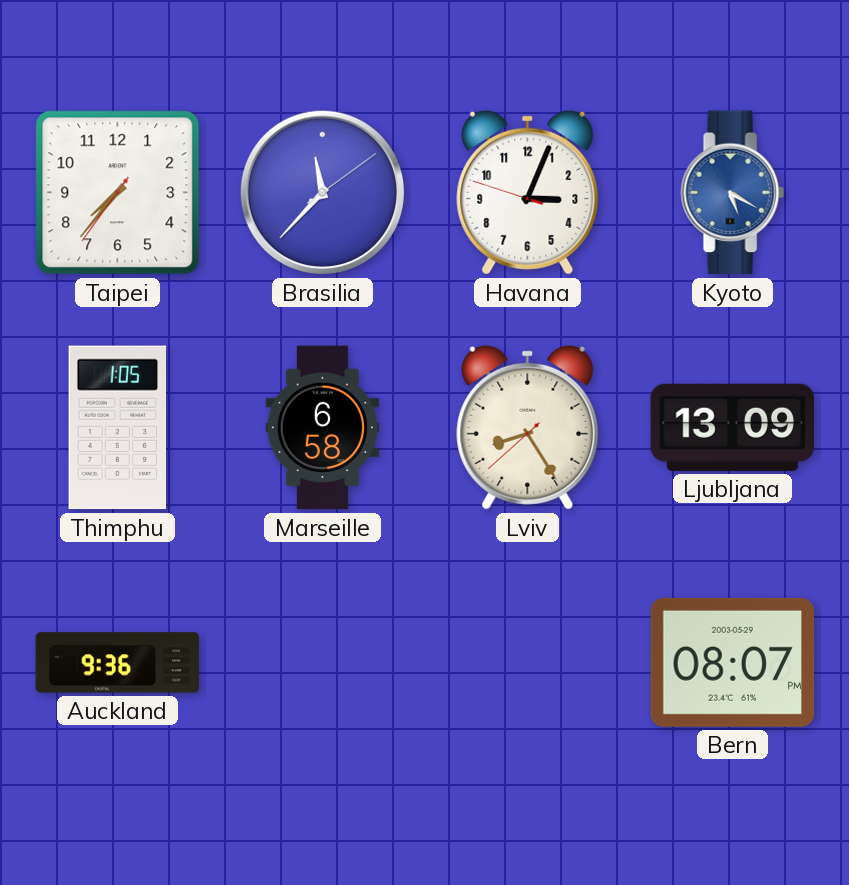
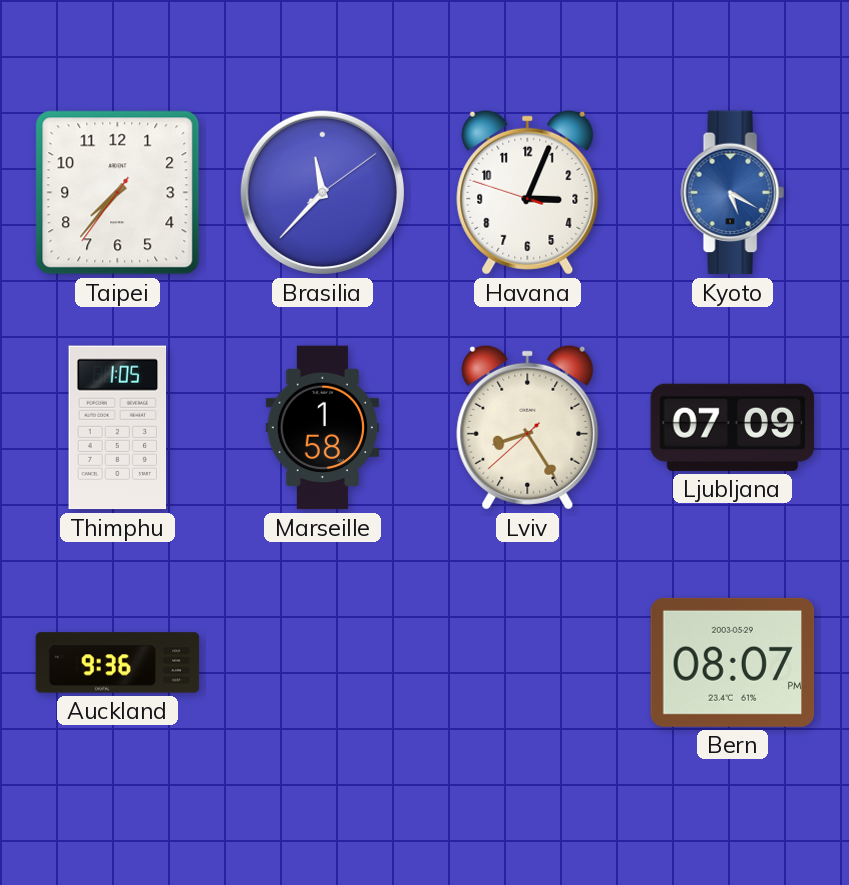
Marseille: 6:58 -> 1:58 (323, 428)
Ljubljana: 13:09 -> 07:09 (733, 427)
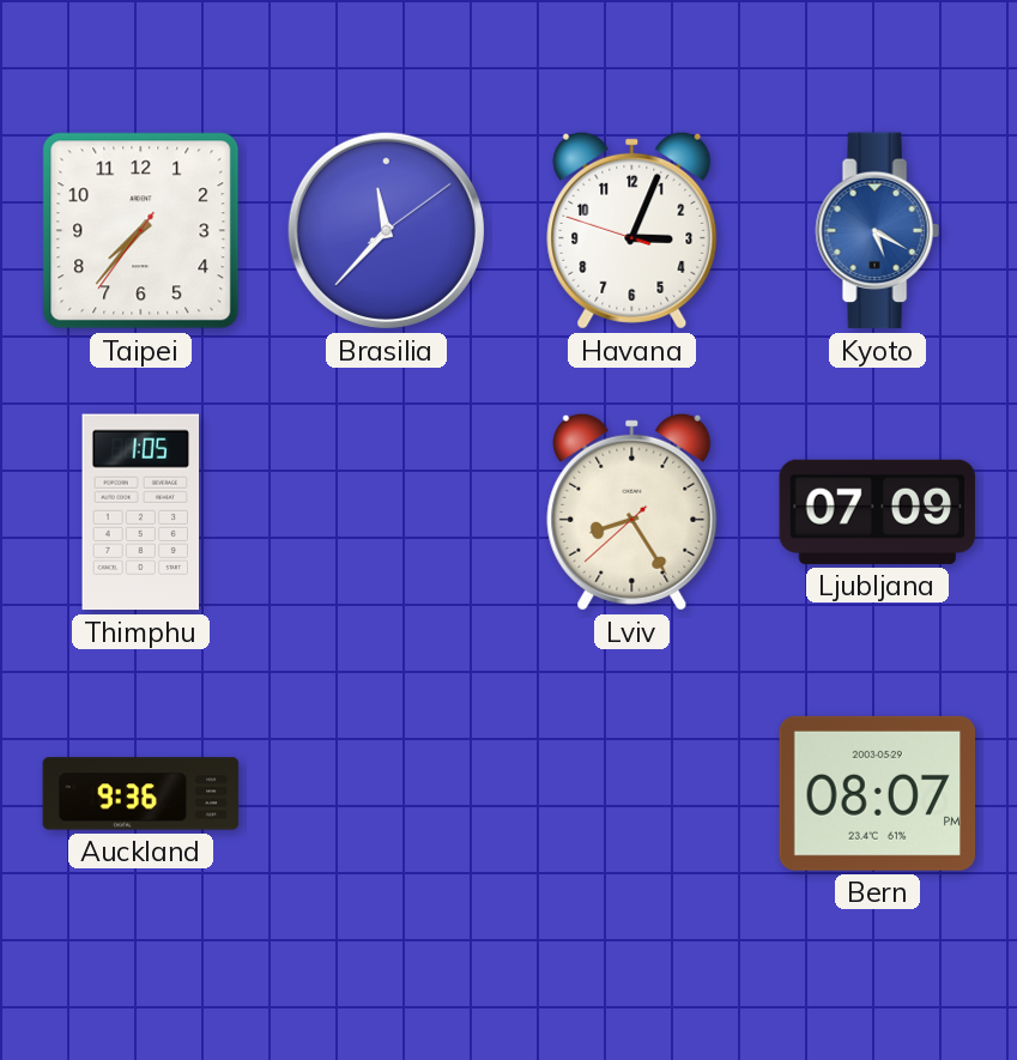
Marseille: 1:58 -> none (323, 428)
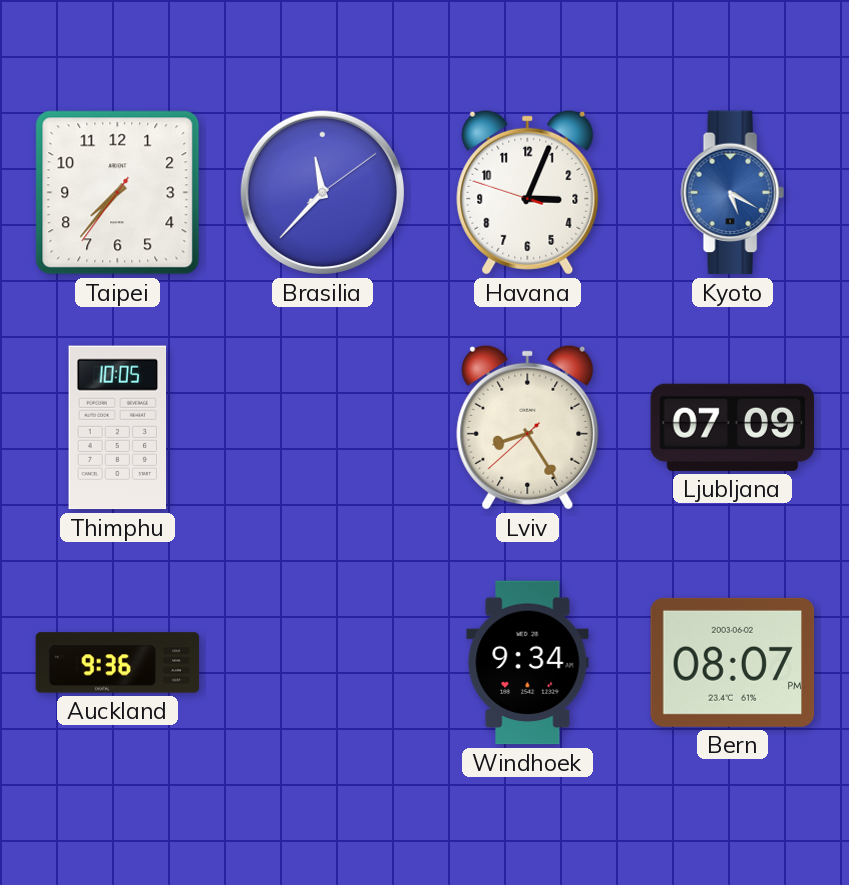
Thimphu: 1:05 -> 10:05 (118, 428)
Windhoek: none -> 9:34 (528, 663)
Bern date: 2003-05-29 -> 2003-06-02 (733, 662)
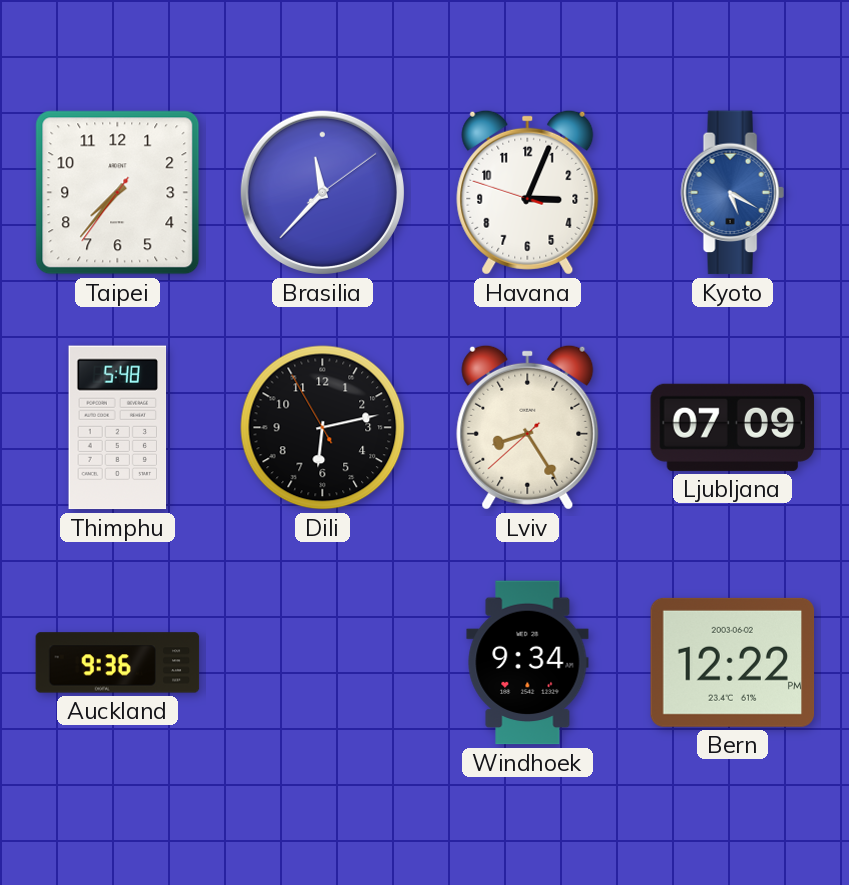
Thimphu: 10:05 -> 5:48 (118, 428)
Dili: none -> 6:12 (323, 428)
Bern: 08:07 -> 12:22 (733, 662)
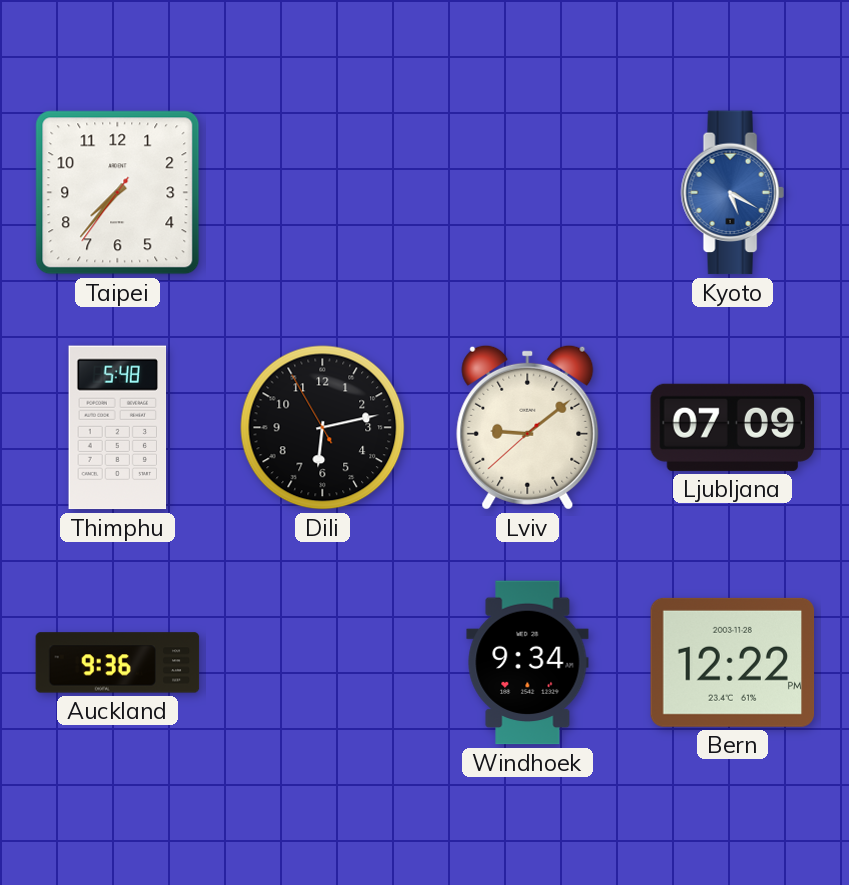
Brasilia: 11:37 -> none (322, 192)
Havana: 3:03 -> none (528, 192)
Lviv: 8:24 -> 9:08 (528, 427)
Bern date: 2003-06-02 -> 2003-11-28 (733, 662)
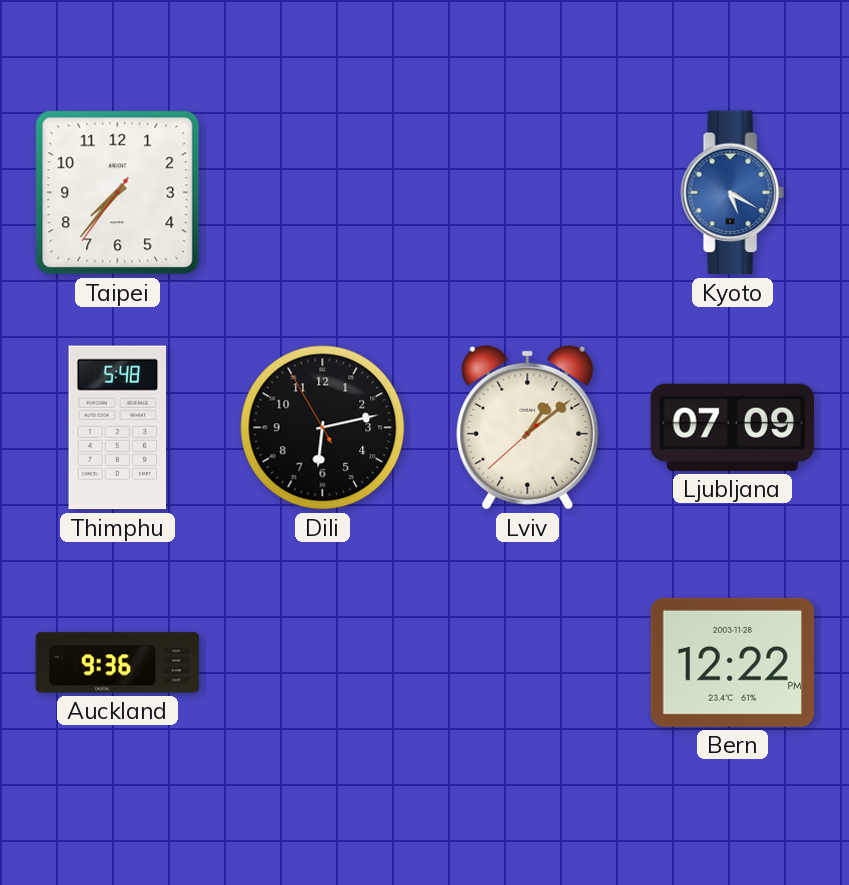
Lviv: 9:08 -> 1:08 (528, 427)
Windhoek: 9:34 -> none (528, 663)
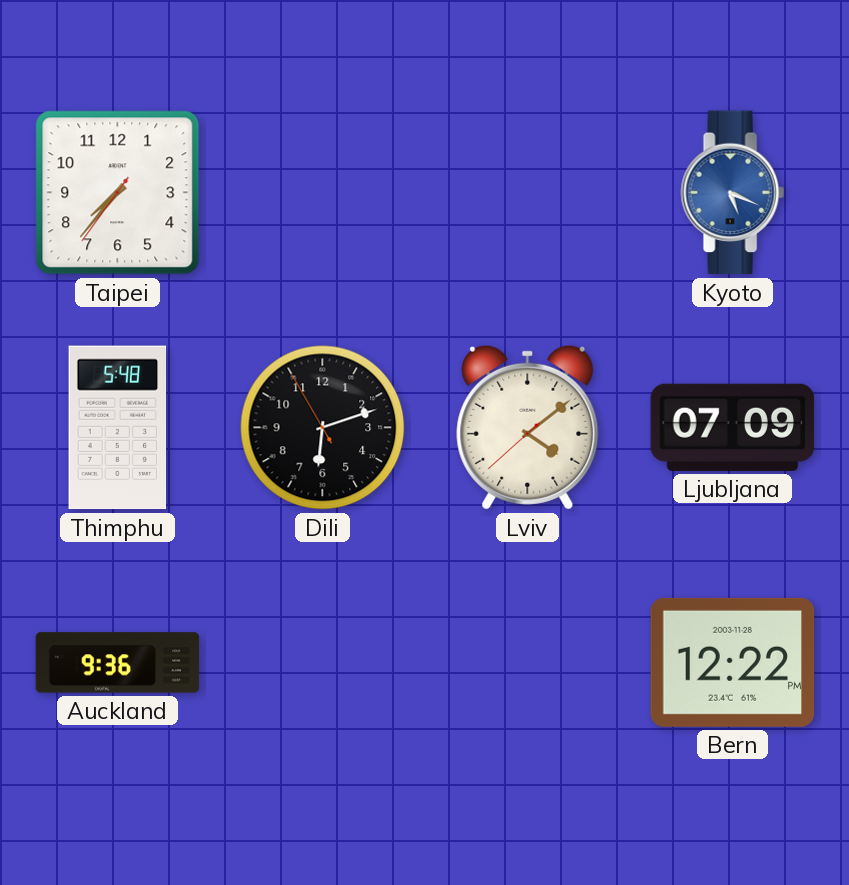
Kyoto: 5:20 -> 5:19 (732, 193)
Dili: 6:12 -> 6:11 (323, 428)
Lviv: 1:08 -> 4:08 (528, 427)
